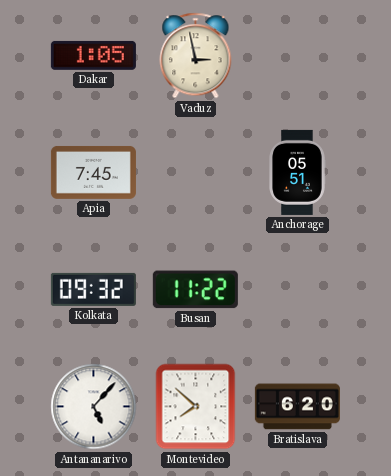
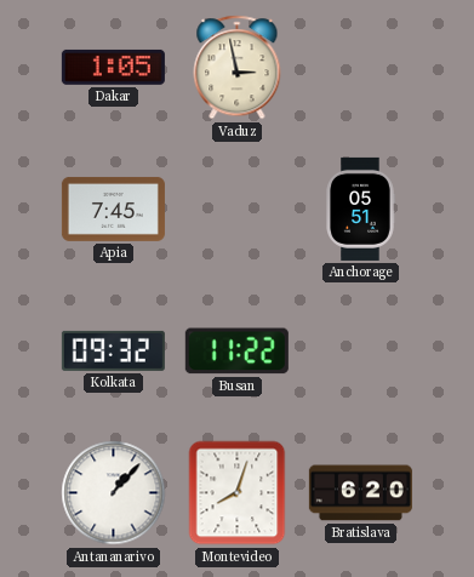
Antananarivo: 5:07 -> 1:07 (114, 493)
Montevideo: 7:52 -> 8:03 (238, 493)
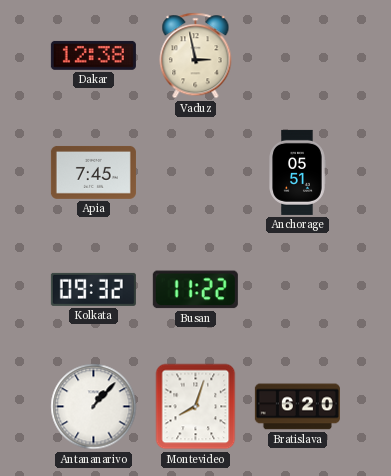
Dakar: 1:05 -> 12:38 (93, 55)
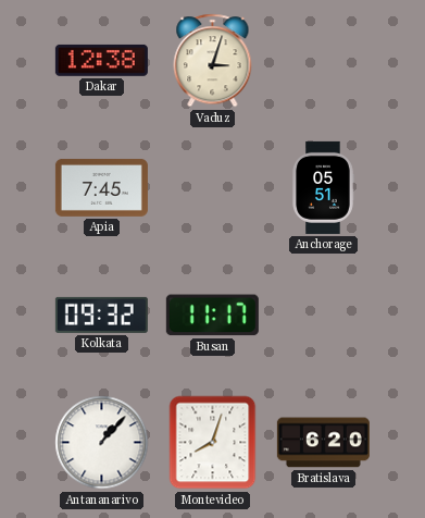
Vaduz: 2:58 -> 3:03 (213, 61)
Busan: 11:22 -> 11:17 (212, 316)
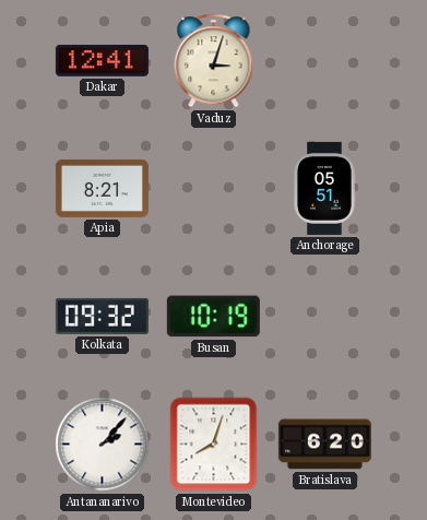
Dakar: 12:38 -> 12:41 (102, 60)
Apia: 7:45 -> 8:21 (102, 188)
Busan: 11:17 -> 10:19 (213, 317)
Antananarivo: 1:07 -> 2:07 (103, 445)
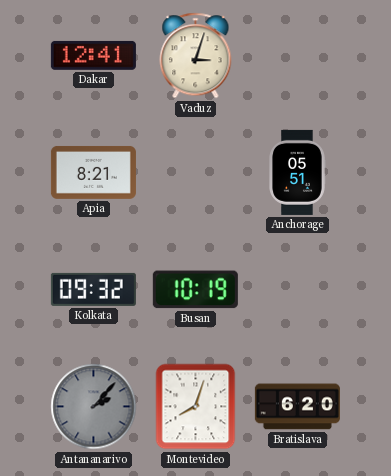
Antananarivo dial: white -> grey (94, 407)
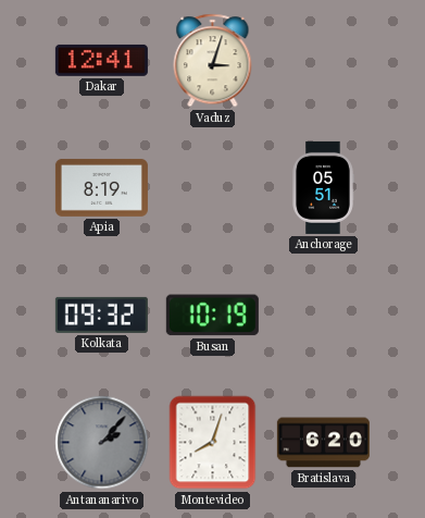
Apia: 8:21 -> 8:19 (101, 187)
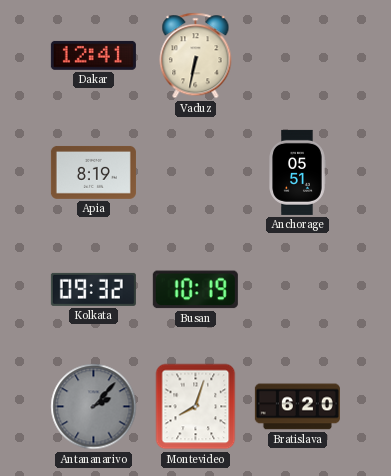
Vaduz: 3:03 -> 6:32 (196, 56)
